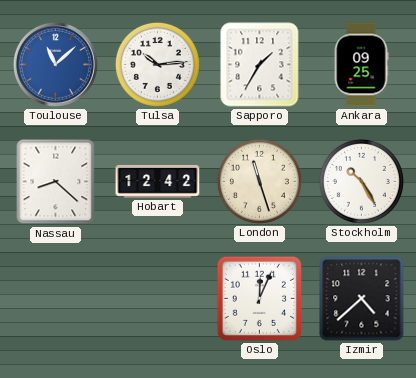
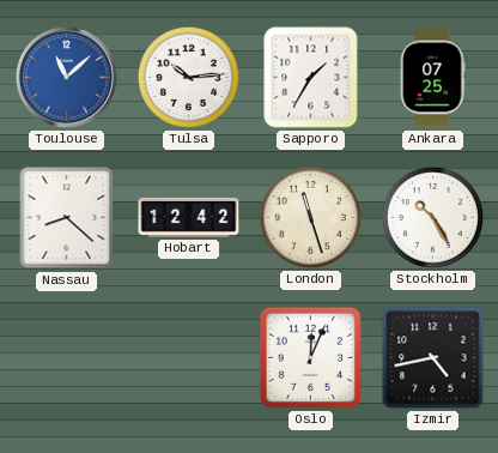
Ankara: 09:25 -> 07:25 (432, 78)
Izmir: 4:38 -> 4:43 (433, 358)
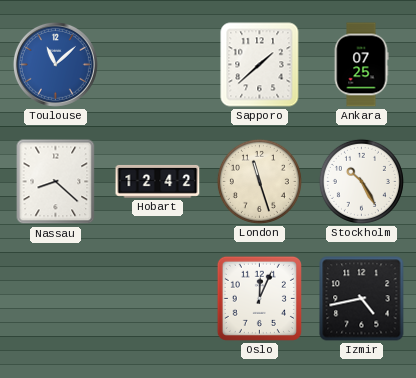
Tulsa: 10:14 -> none (188, 77)
Sapporo: 1:35 -> 1:38 (260, 65)
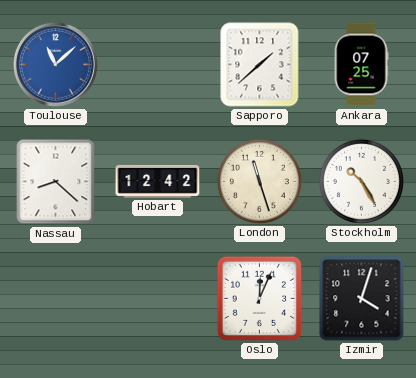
Izmir: 4:43 -> 4:03 (362, 299)
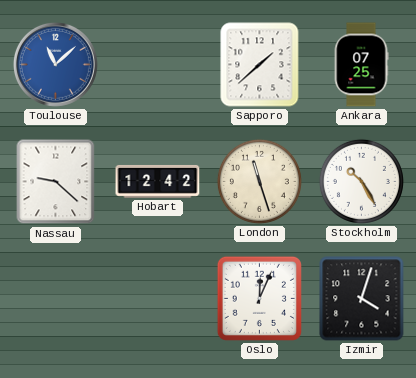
Nassau: 8:22 -> 9:22 (56, 182)
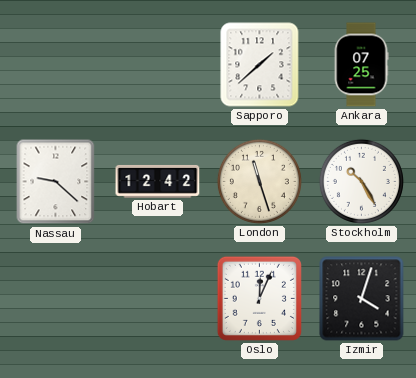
Toulouse: 11:08 -> none (55, 64)
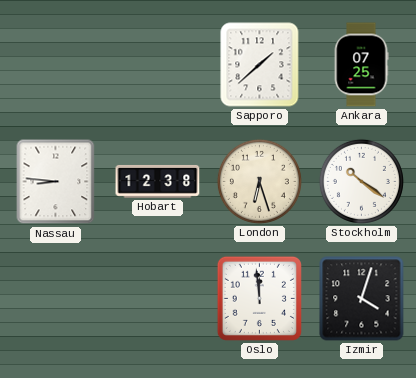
Nassau: 9:22 -> 8:46 (56, 182)
Hobart: 12:42 -> 12:38 (158, 181)
London: 11:27 -> 6:27 (259, 181)
Stockholm: 10:25 -> 10:21 (361, 181)
Oslo: 12:04 -> 11:59 (259, 298)
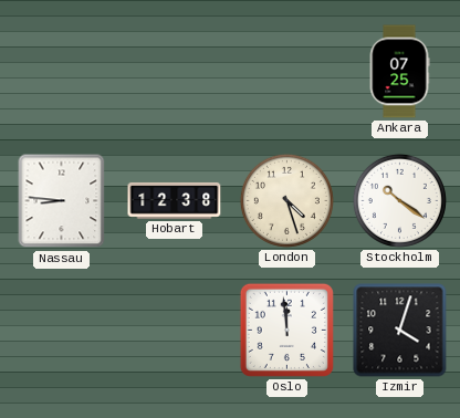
Sapporo: 1:38 -> none (260, 65)
London: 6:27 -> 4:27 (286, 200)
